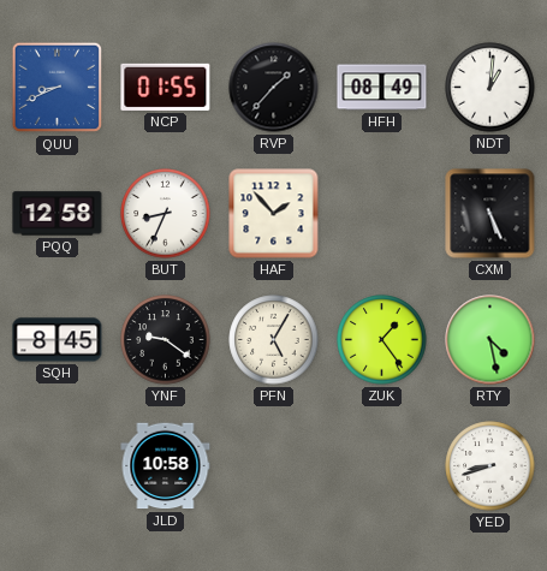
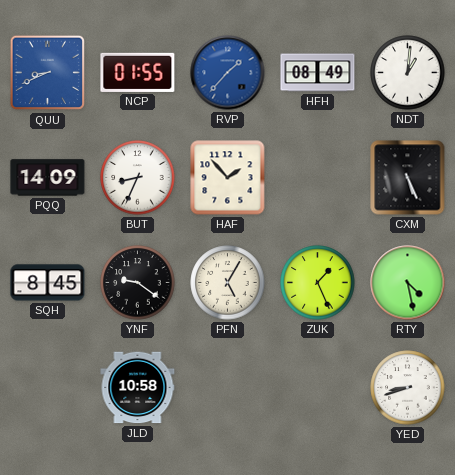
RVP dial: black -> blue (228, 73)
PQQ: 12:58 -> 14:09 (48, 178)
ZUK: 1:24 -> 1:26 (318, 283)
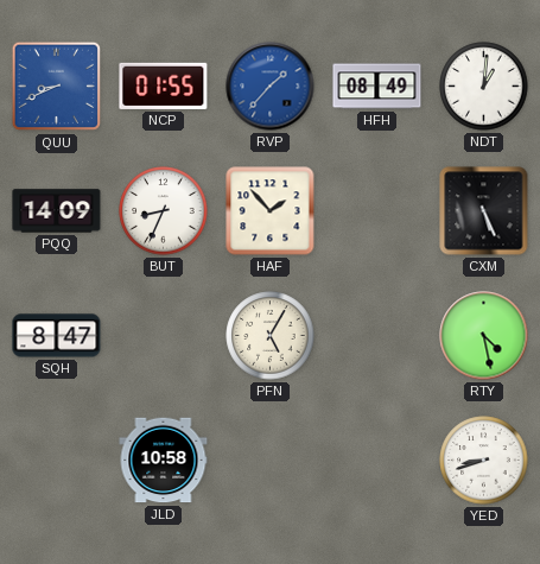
SQH: 8:45 -> 8:47 (57, 336)
YNF: 9:21 -> none (138, 283)
ZUK: 1:26 -> none (318, 283)
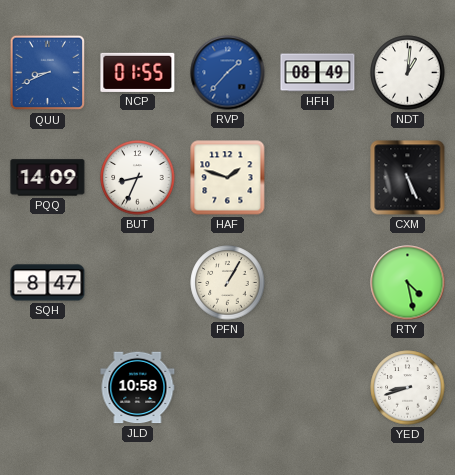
HAF: 1:53 -> 1:48 (228, 178)
PFN: 5:05 -> 1:05 (228, 283)
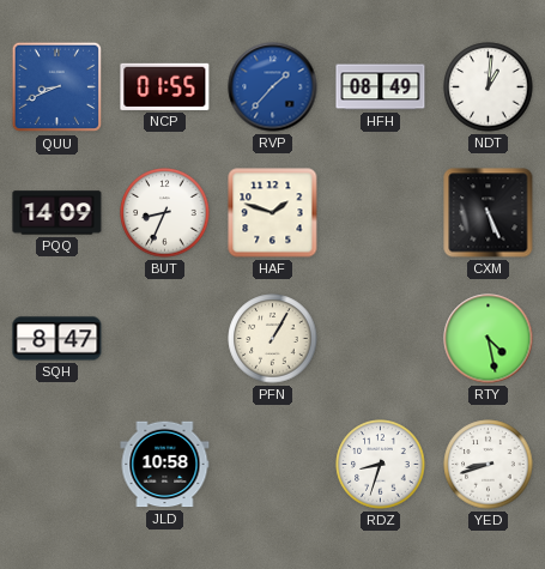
RDZ: none -> 8:33 (381, 465)
